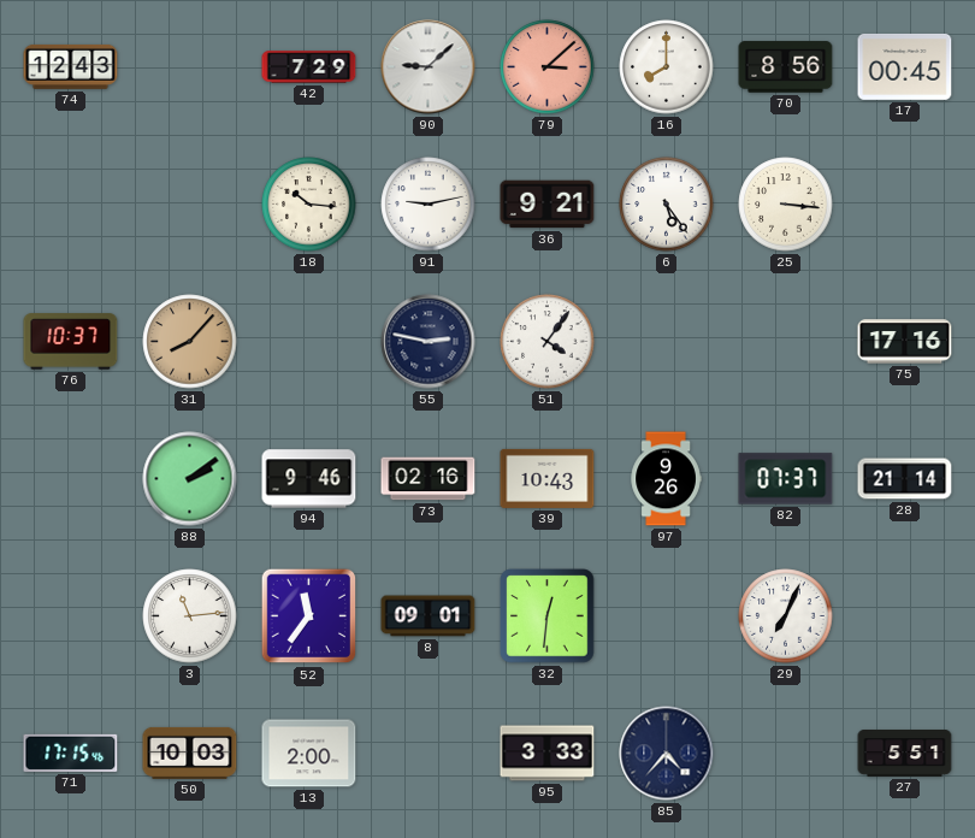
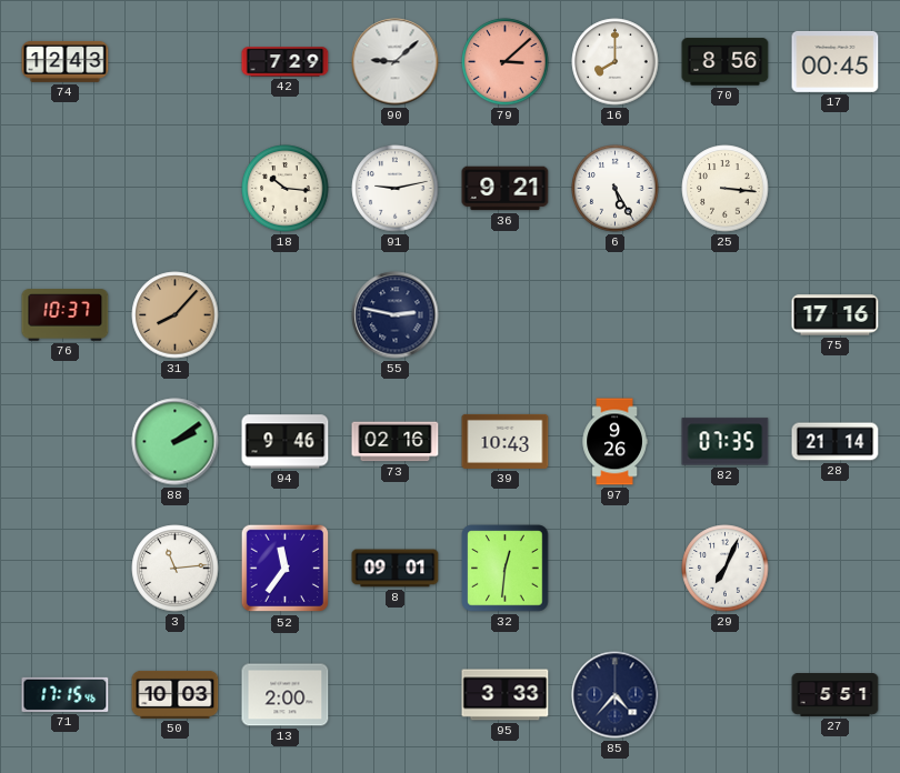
6: 5:24 -> 5:25 (616, 189)
51: 4:06 -> none (548, 342)
82: 07:37 -> 07:35 (726, 442)
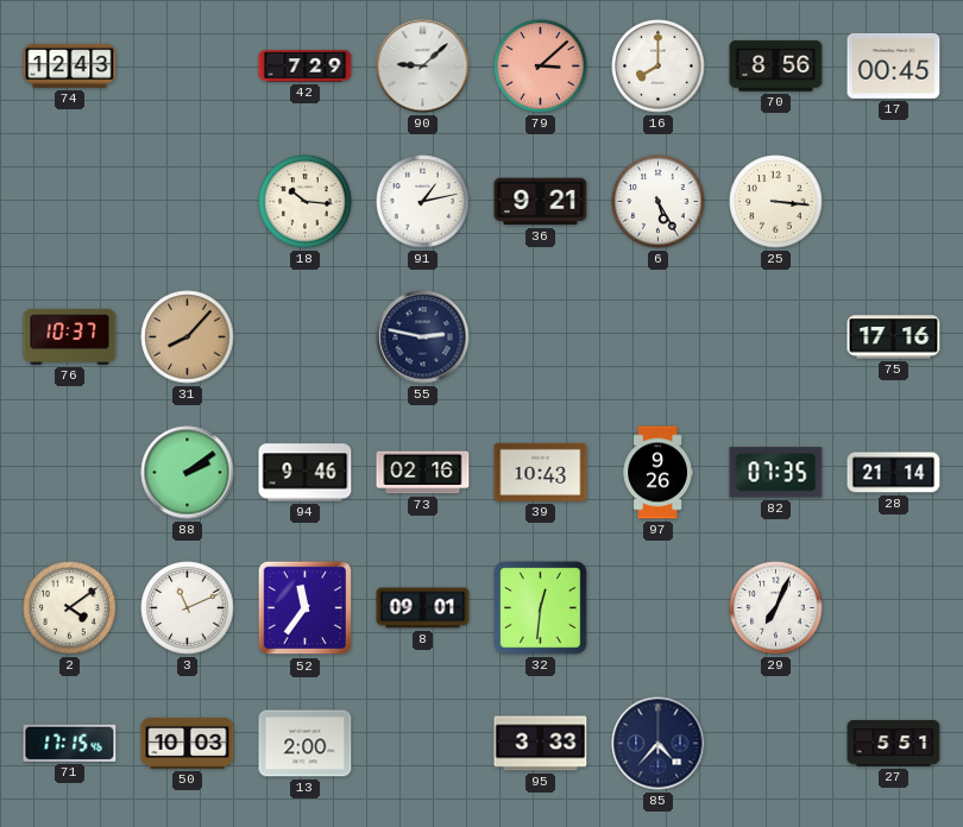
91: 9:13 -> 1:13 (423, 202)
2: none -> 4:09 (70, 608)
3: 11:14 -> 11:11 (188, 608)
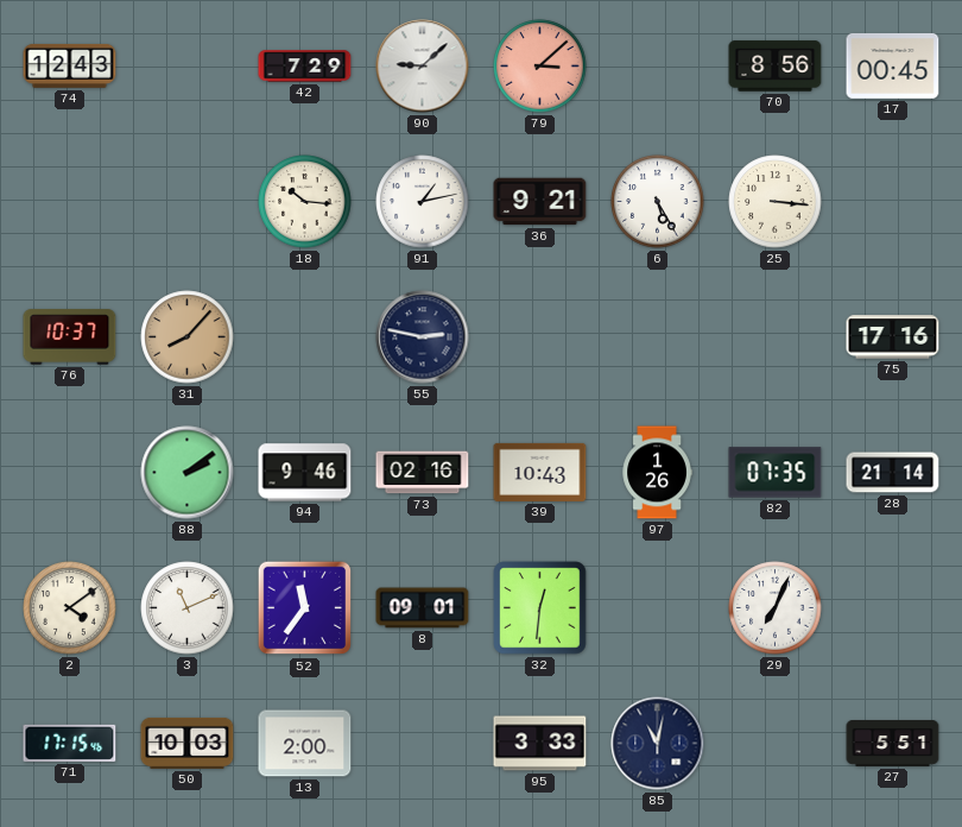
16: 8:00 -> none (659, 67)
97: 9:26 -> 1:26 (657, 473)
85: 4:37 -> 11:02 (658, 744)
